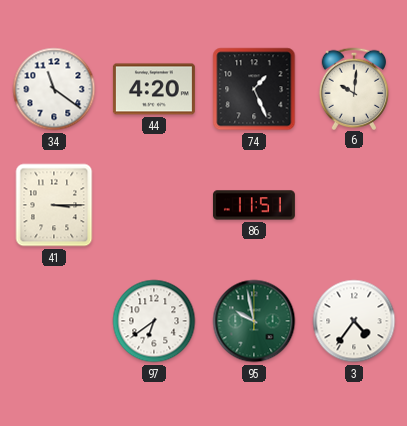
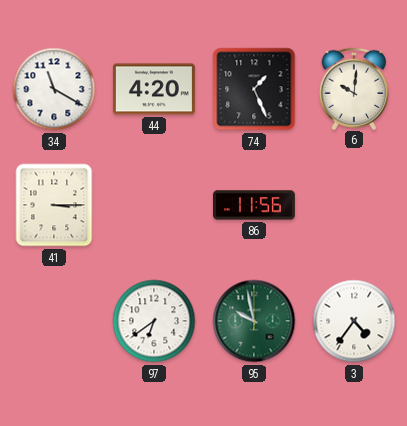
34: 11:21 -> 11:20 (54, 89)
86: 11:51 -> 11:56 (254, 205)
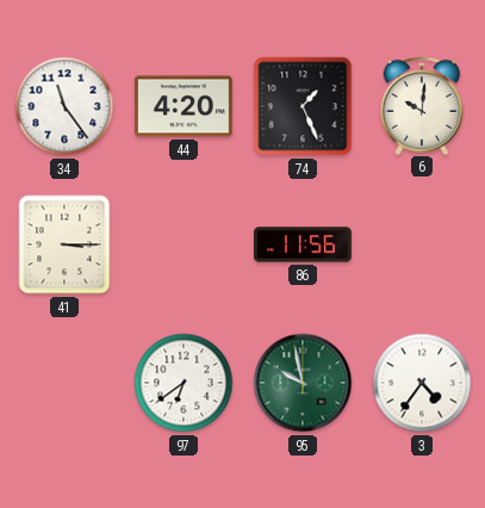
34: 11:20 -> 11:24 (64, 106)
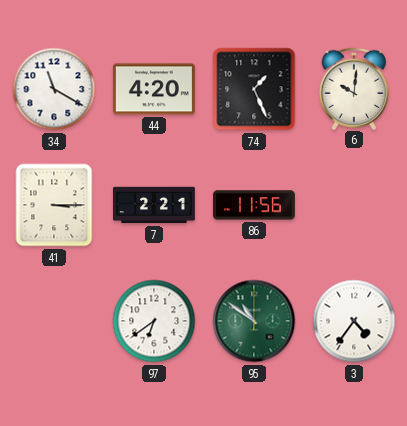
34: 11:24 -> 11:20 (54, 89)
7: none -> 2:21 (154, 205)
95: 9:58 -> 10:51 (254, 321)
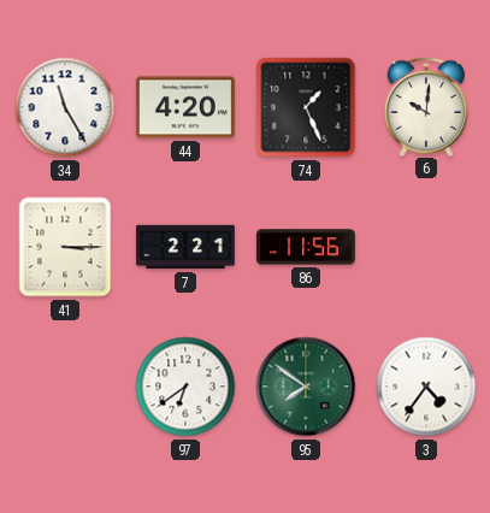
34: 11:20 -> 11:25 (65, 107)
95: 10:51 -> 7:51 (306, 387)
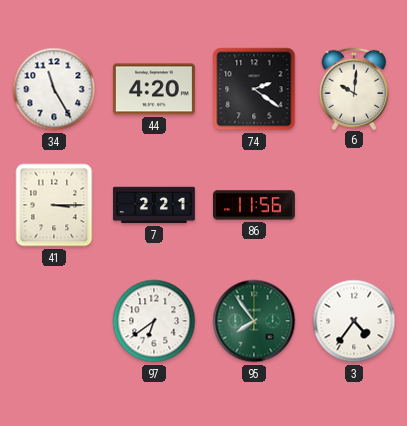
74: 1:26 -> 2:21 (254, 89)
95: 7:51 -> 7:54 (254, 321)
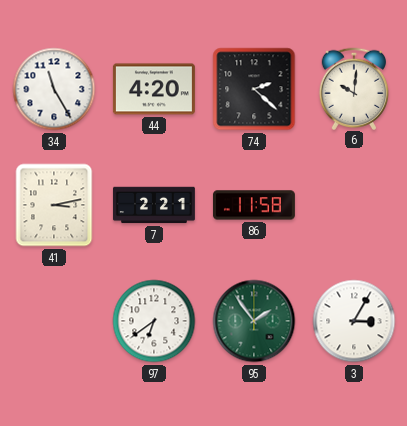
74: 2:21 -> 2:22 (254, 89)
41: 3:15 -> 3:13 (54, 205)
86: 11:56 -> 11:58 (254, 205)
95: 7:54 -> 1:54 (254, 321)
3: 4:36 -> 3:05 (354, 321)
